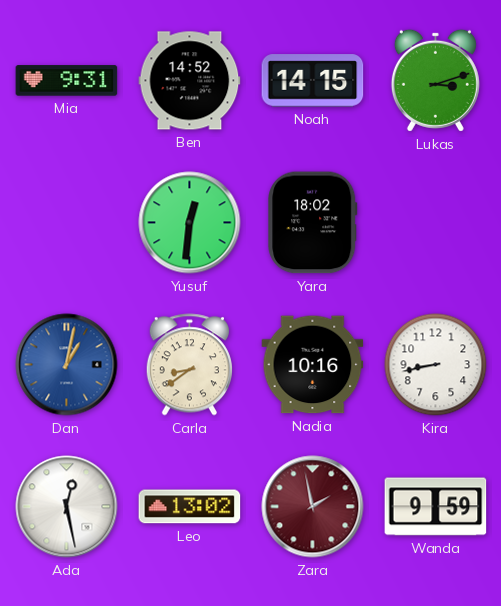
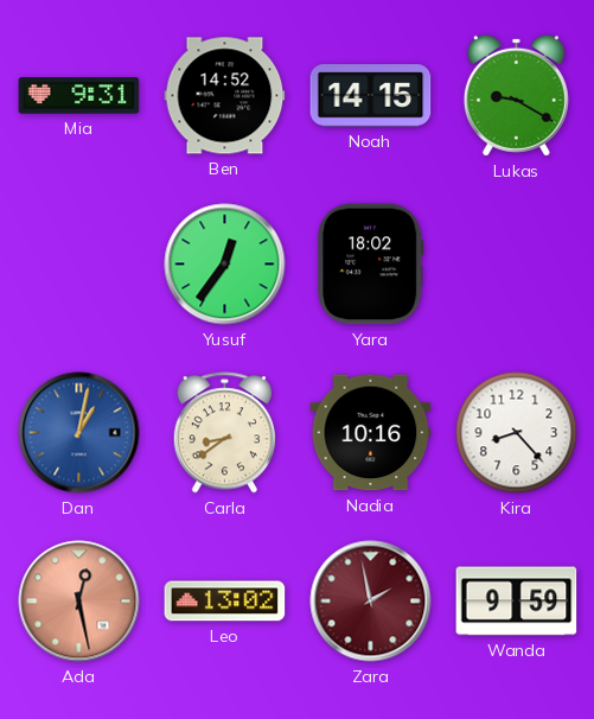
Lukas: 3:12 -> 9:20 (516, 95)
Yusuf: 12:31 -> 12:36 (225, 265)
Kira: 8:43 -> 8:23 (517, 433)
Ada dial: white -> salmon (79, 602)
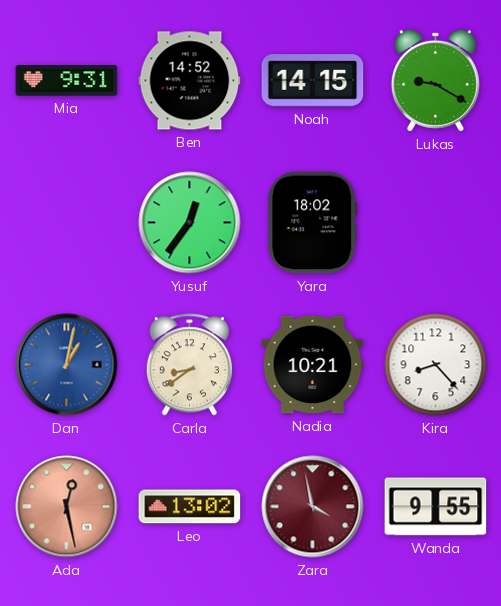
Nadia: 10:16 -> 10:21 (313, 365)
Zara: 1:58 -> 3:58 (313, 507)
Wanda: 9:59 -> 9:55 (436, 507)
